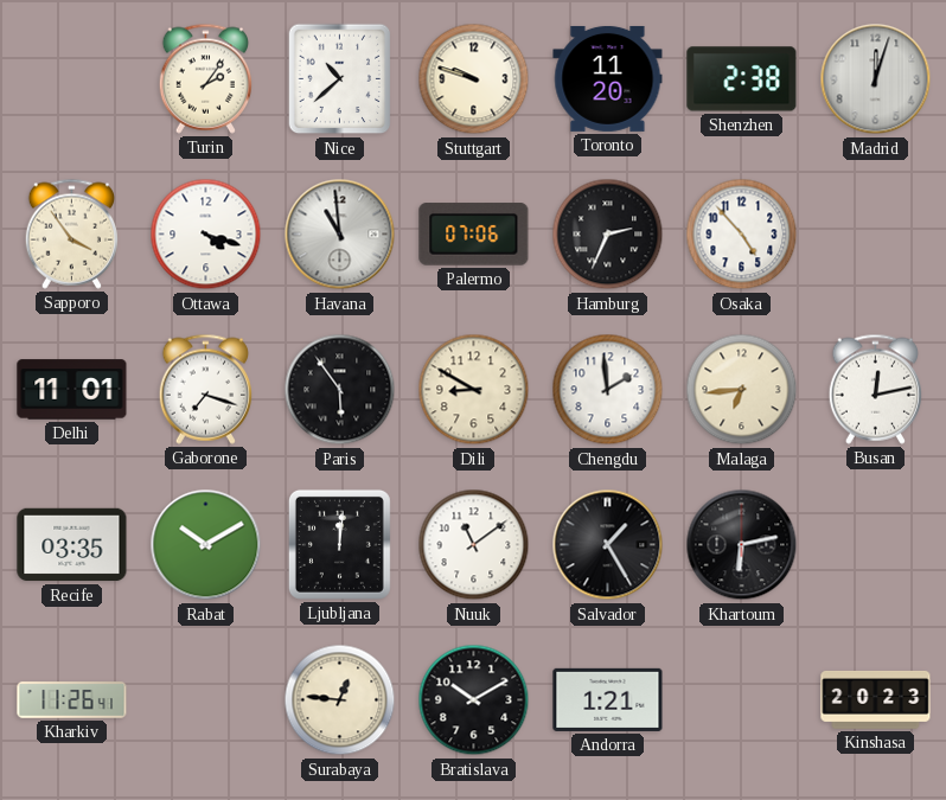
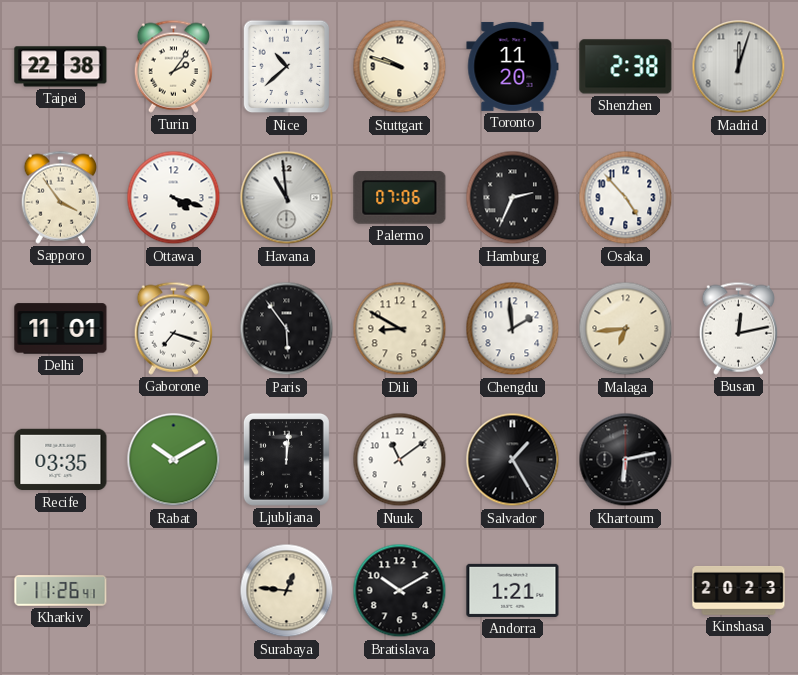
Taipei: none -> 22:38 (61, 67)
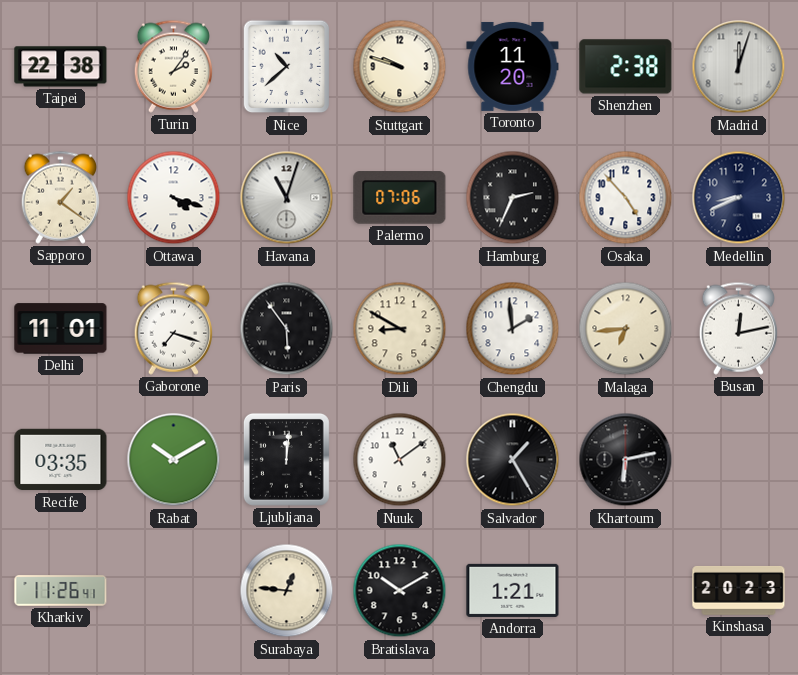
Sapporo: 3:54 -> 1:21 (60, 197)
Havana: 10:59 -> 11:03 (287, 198)
Medellin: none -> 8:41 (739, 198)
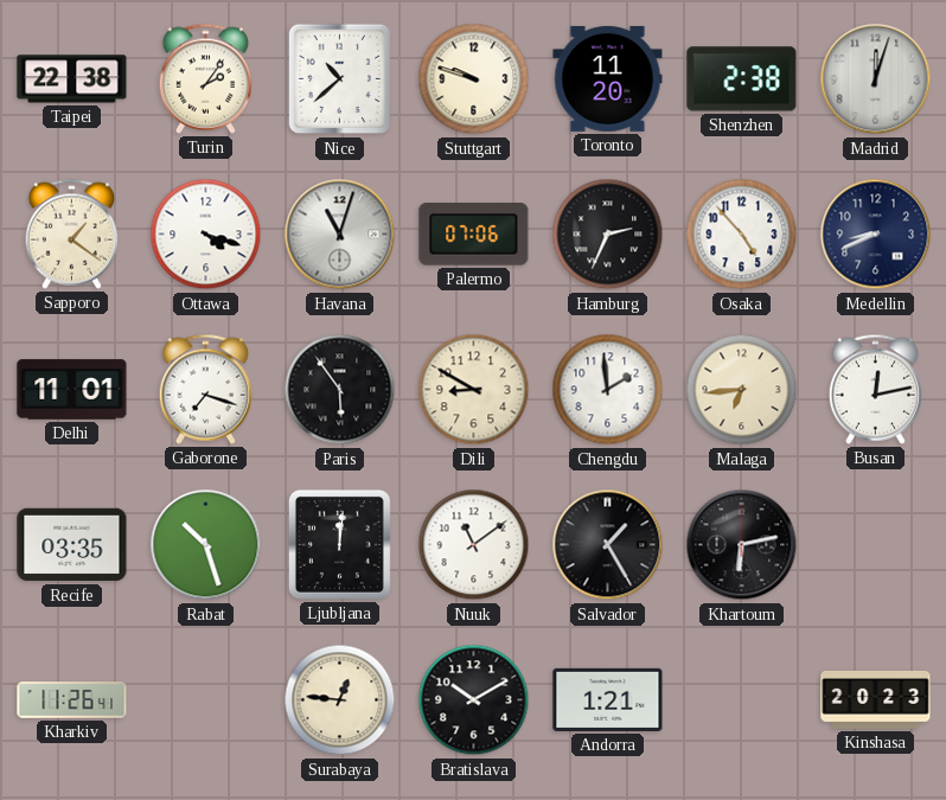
Rabat: 10:10 -> 10:27 (206, 545)
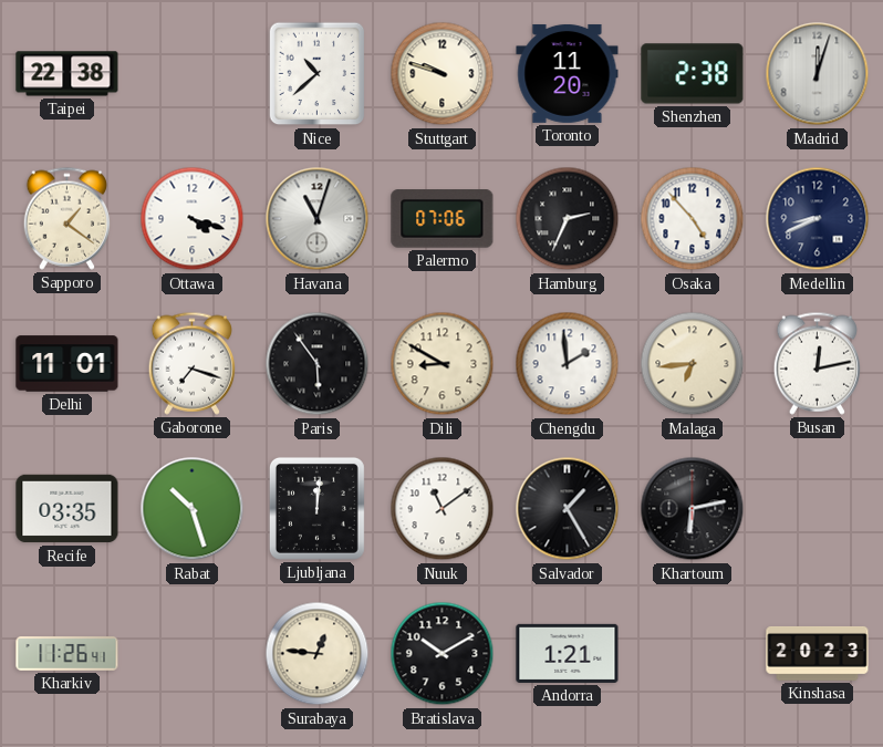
Turin: 2:06 -> none (205, 78)
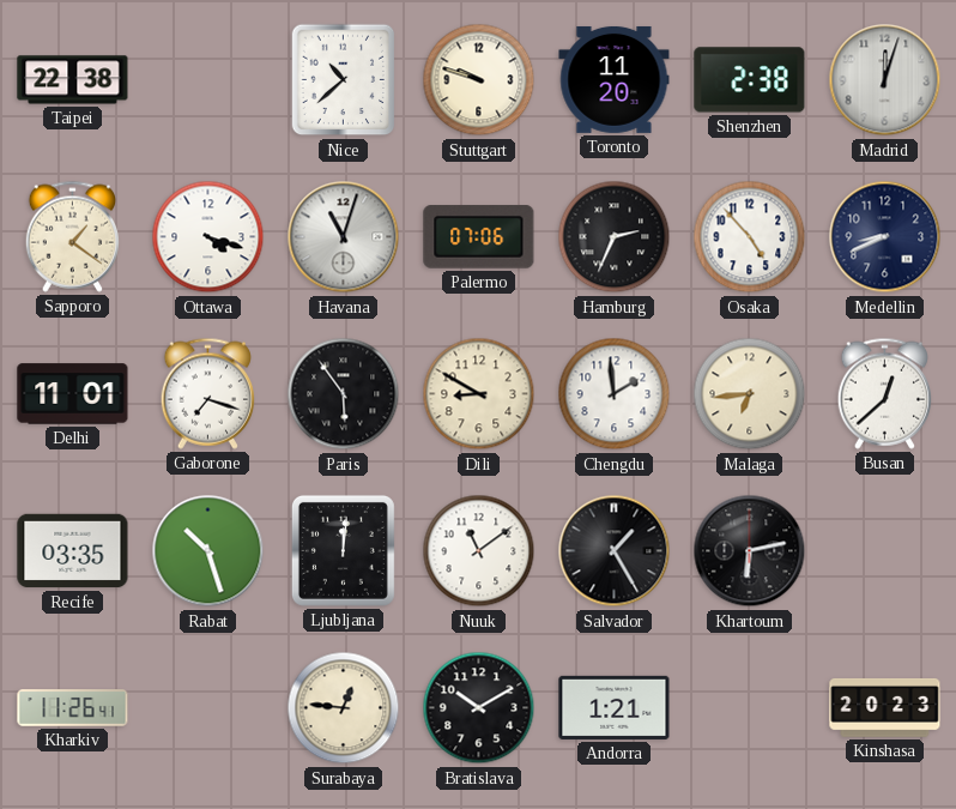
Busan: 12:13 -> 12:38 (884, 393)
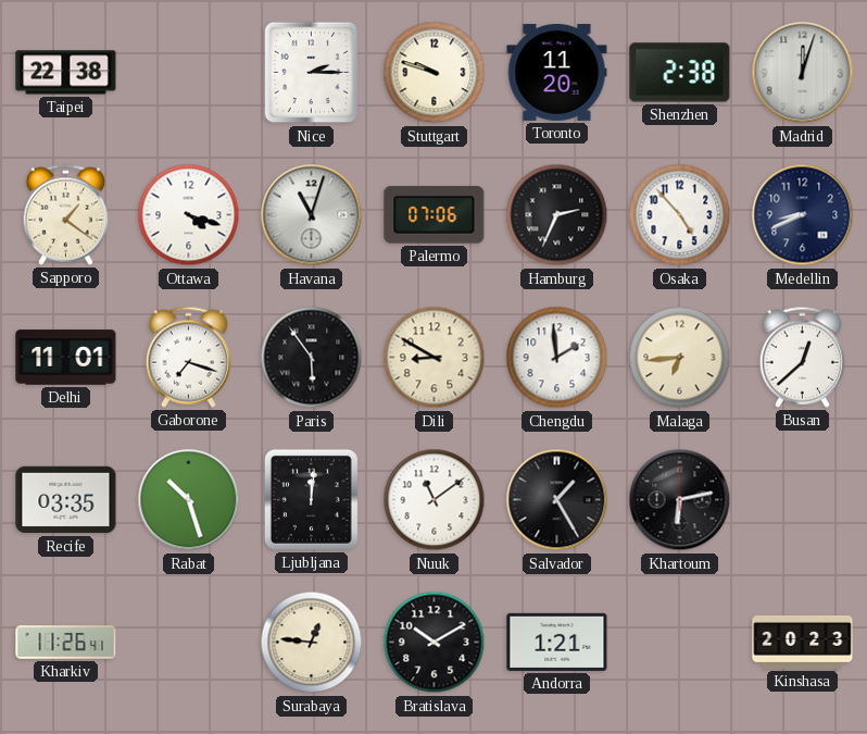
Nice: 10:38 -> 2:15 (312, 73)
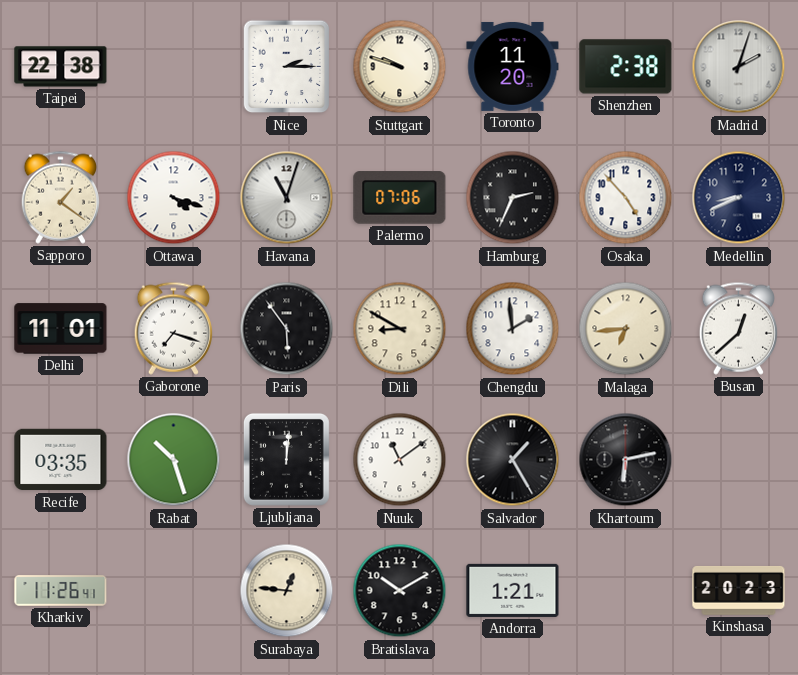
Madrid: 12:03 -> 2:03 (739, 67)
